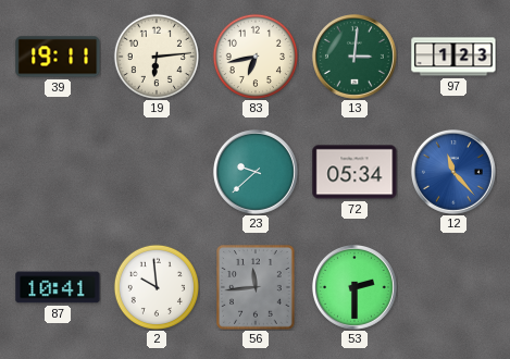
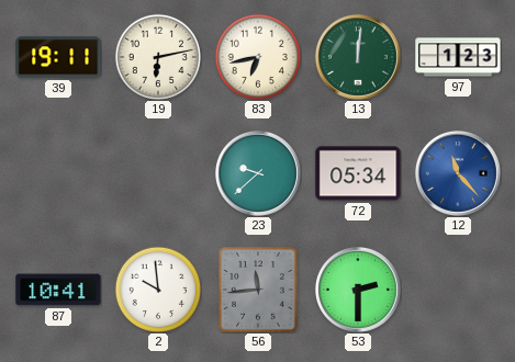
19: 6:14 -> 6:13 (157, 57)
13: 3:01 -> 12:01 (358, 57)
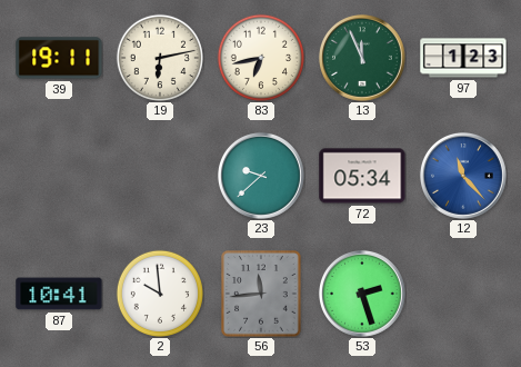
13: 12:01 -> 11:56 (362, 58)
53: 2:30 -> 2:27 (362, 294)
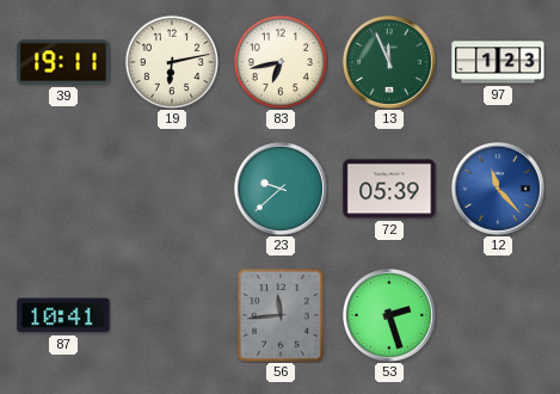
72: 05:34 -> 05:39 (389, 189)
2: 9:59 -> none (159, 294)
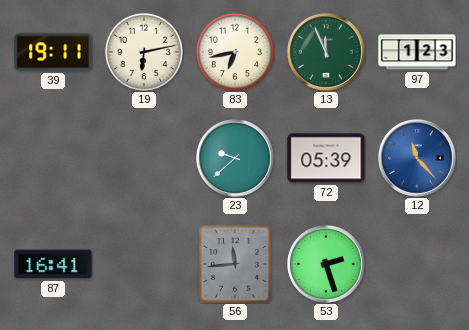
87: 10:41 -> 16:41 (53, 264)
